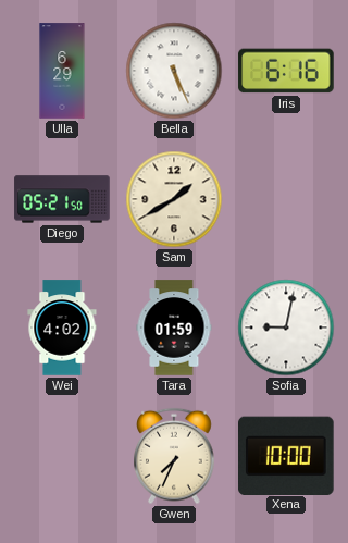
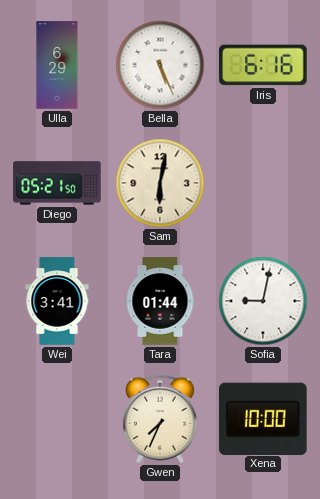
Sam: 1:40 -> 6:02 (160, 183)
Wei: 4:02 -> 3:41 (57, 301)
Tara: 01:59 -> 01:44 (160, 301)
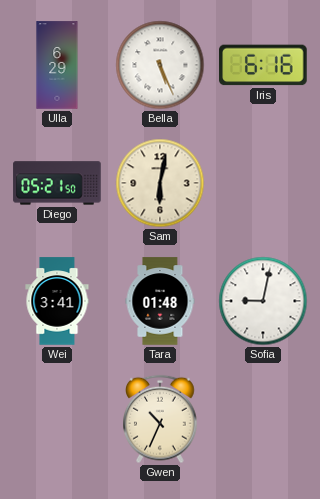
Tara: 01:44 -> 01:48 (160, 301)
Gwen: 7:34 -> 10:34 (161, 419)
Xena: 10:00 -> none (264, 418)
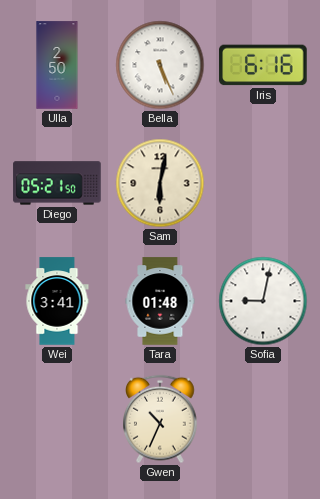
Ulla: 6:29 -> 2:50 (57, 65)
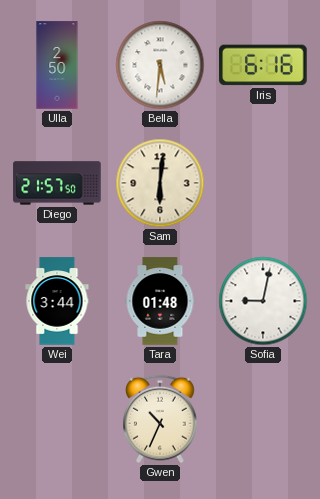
Bella: 5:26 -> 5:31 (160, 65)
Diego: 05:21 -> 21:57 (57, 183)
Sam: 6:02 -> 6:01 (160, 183)
Wei: 3:41 -> 3:44 (57, 301)
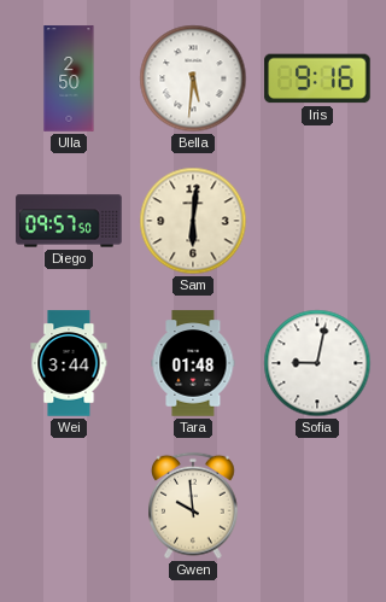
Iris: 6:16 -> 9:16 (317, 78)
Diego: 21:57 -> 09:57 (69, 221)
Gwen: 10:34 -> 9:59 (194, 505)
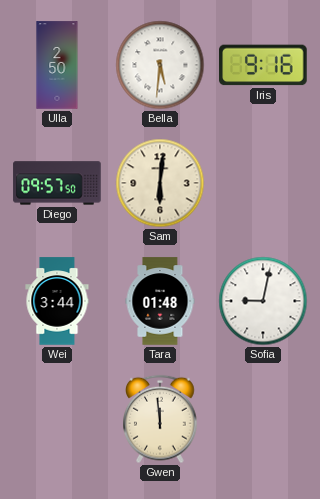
Gwen: 9:59 -> 11:59 (161, 419)
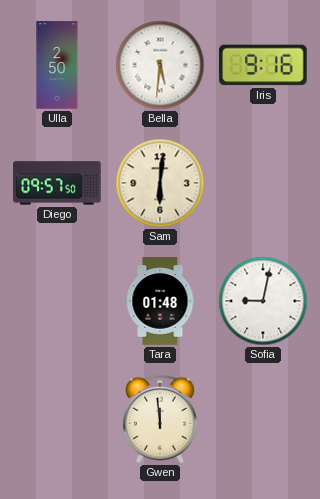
Wei: 3:44 -> none (57, 301)
